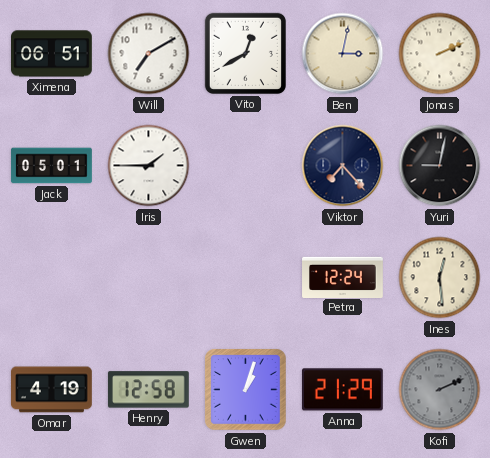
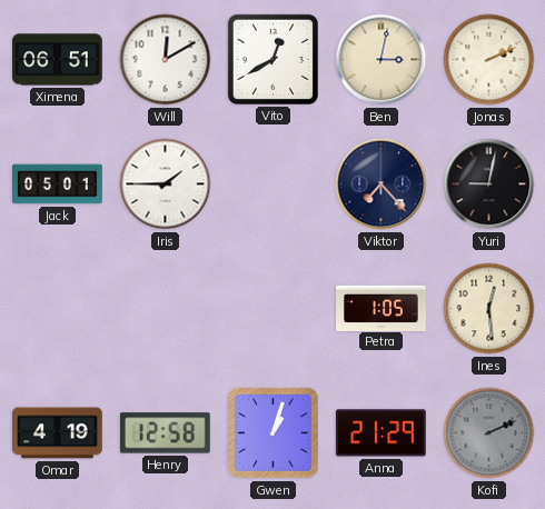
Will: 7:10 -> 12:10 (166, 60)
Petra: 12:24 -> 1:05 (381, 308)
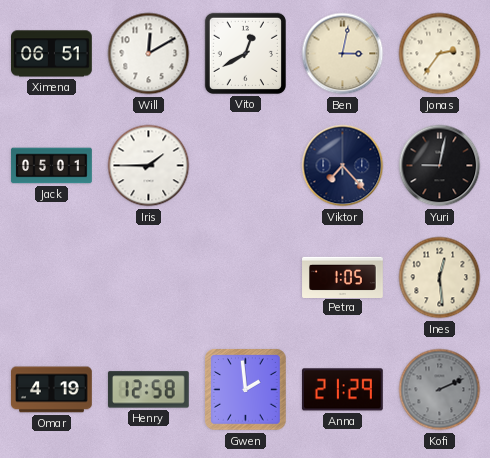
Jonas: 2:11 -> 2:36 (440, 54)
Gwen: 1:03 -> 1:59 (246, 390)
